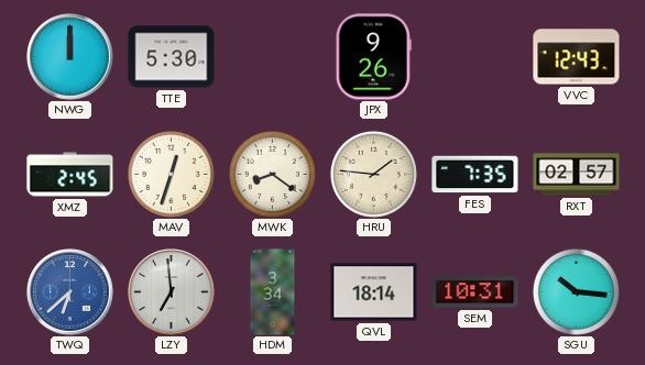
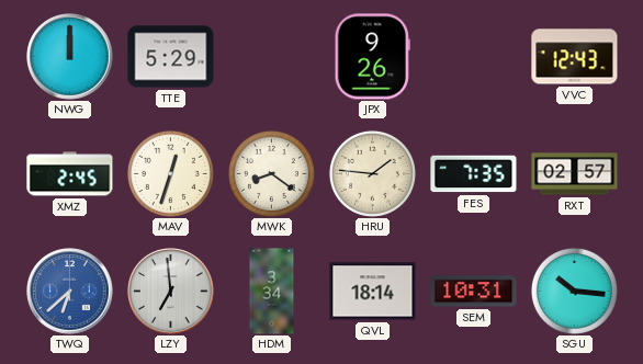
TTE: 5:30 -> 5:29 (171, 57)
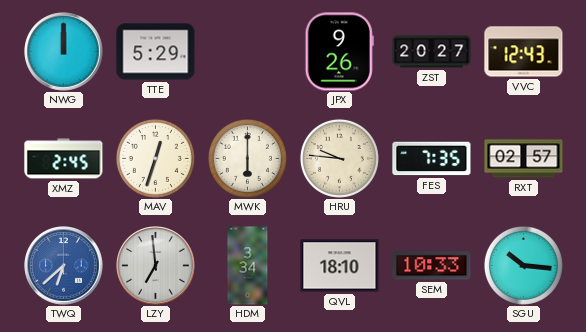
ZST: none -> 20:27 (432, 52)
MWK: 8:21 -> 6:00 (247, 158)
HRU: 1:46 -> 9:46 (339, 158)
QVL: 18:14 -> 18:10 (340, 266)
SEM: 10:31 -> 10:33 (432, 266)
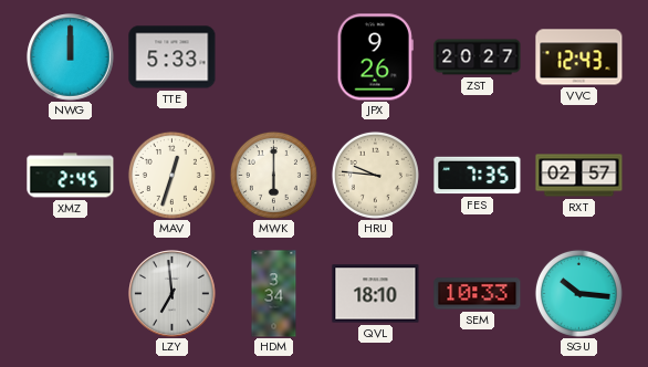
TTE: 5:29 -> 5:33 (173, 57)
TWQ: 6:38 -> none (64, 266)
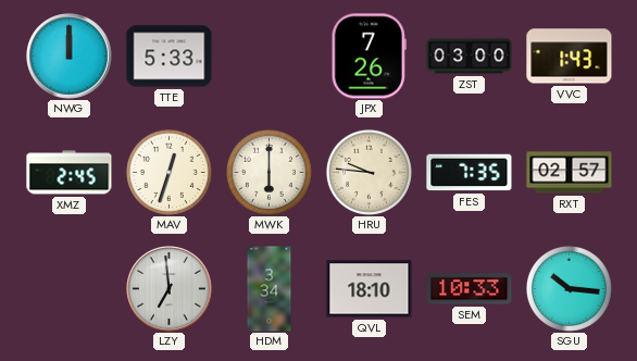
JPX: 9:26 -> 7:26 (369, 57)
ZST: 20:27 -> 03:00 (470, 57)
VVC: 12:43 -> 1:43 (570, 57)
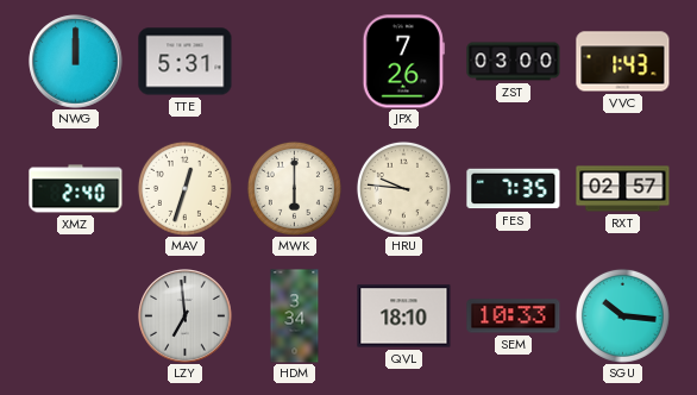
TTE: 5:33 -> 5:31 (186, 62)
XMZ: 2:45 -> 2:40 (76, 189)
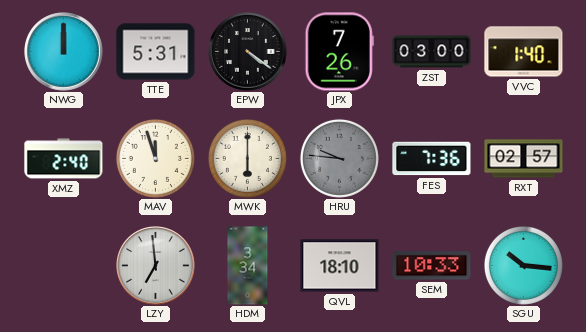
EPW: none -> 4:21 (248, 52)
VVC: 1:43 -> 1:40 (524, 52)
MAV: 12:33 -> 11:57 (155, 158)
HRU dial: cream -> grey (339, 158)
FES: 7:35 -> 7:36 (432, 159)
